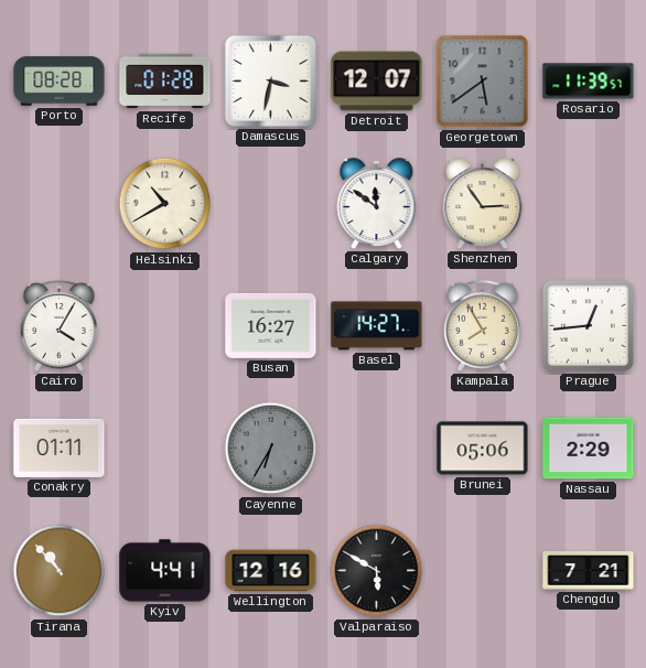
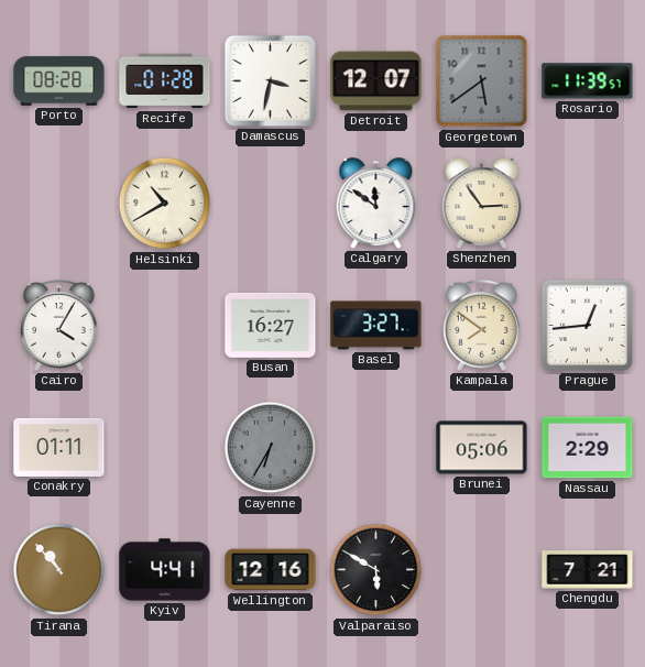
Basel: 14:27 -> 3:27 (376, 326)
Kampala: 7:55 -> 7:51 (481, 325)
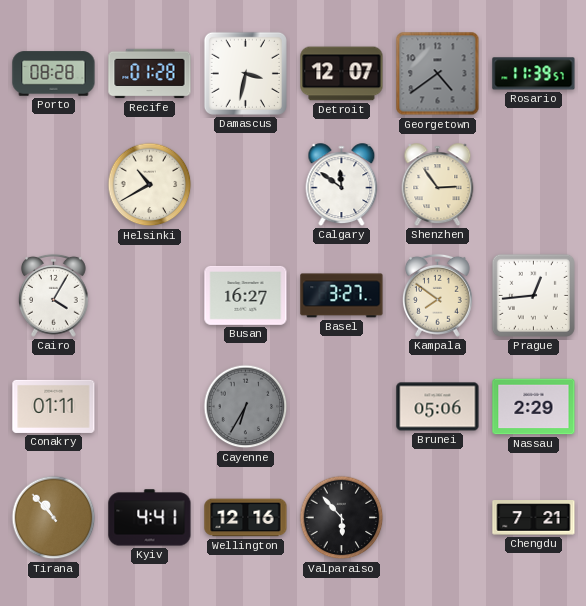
Georgetown: 5:39 -> 4:39 (438, 74)
Valparaiso: 5:50 -> 5:53 (342, 518)
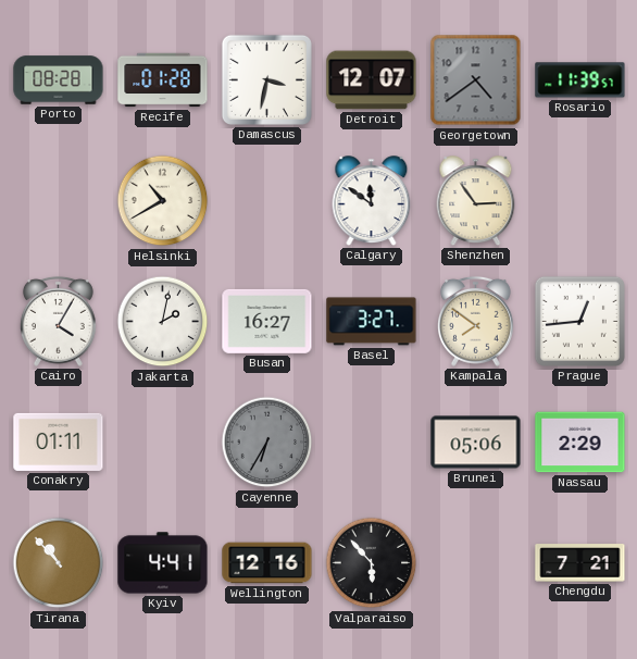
Jakarta: none -> 2:02 (163, 322)
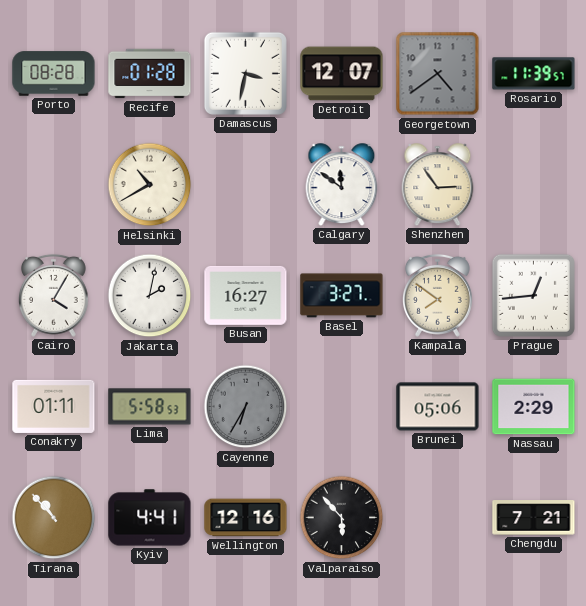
Lima: none -> 5:58 (150, 407)
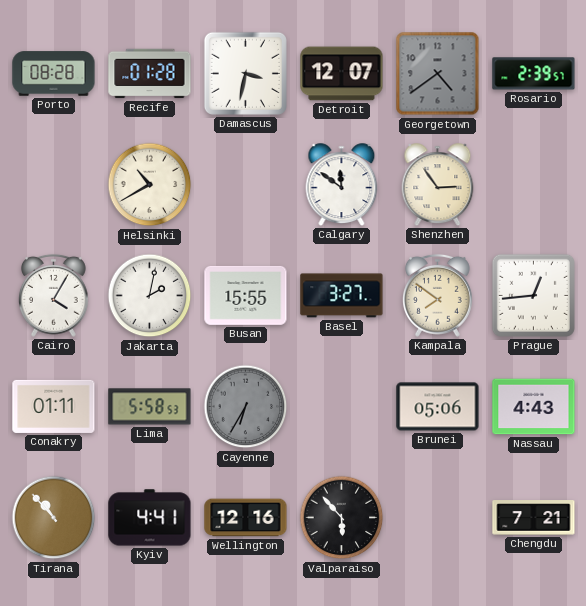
Rosario: 11:39 -> 2:39 (534, 74)
Busan: 16:27 -> 15:55 (246, 295)
Nassau: 2:29 -> 4:43 (534, 407)
